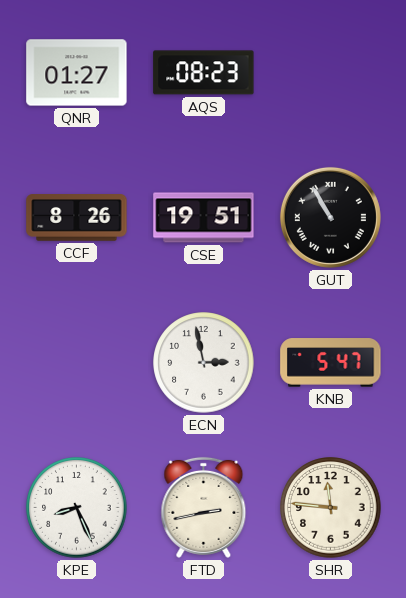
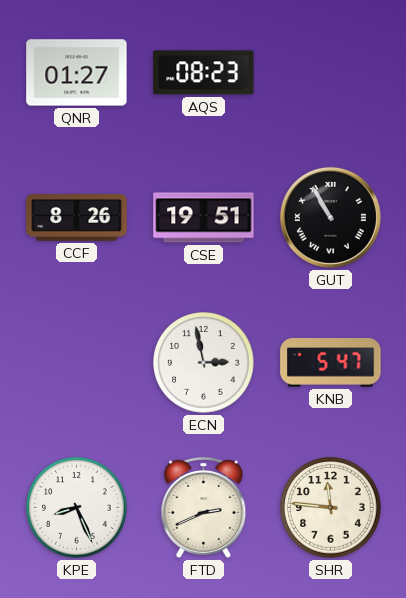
FTD: 2:43 -> 2:41 (204, 507)
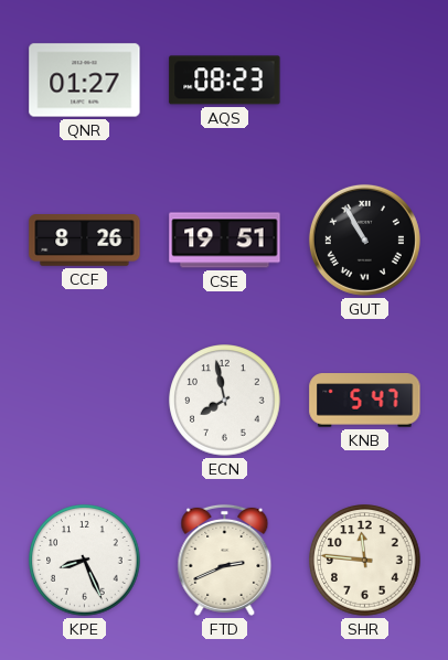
ECN: 2:58 -> 7:58 (225, 401)
